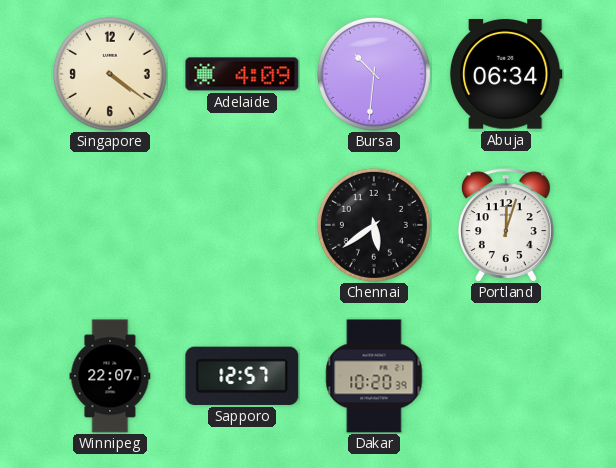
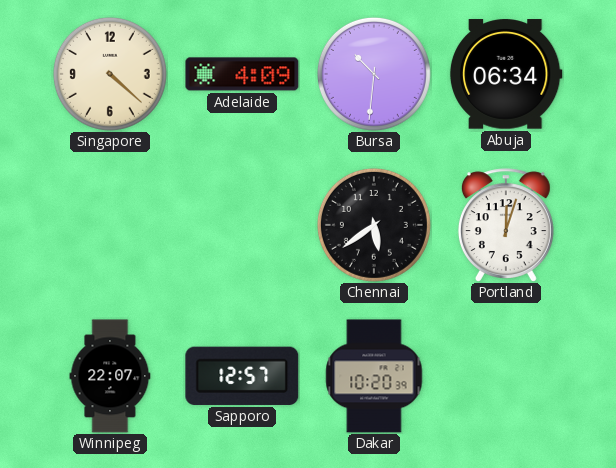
Singapore: 4:21 -> 4:22 (110, 74)
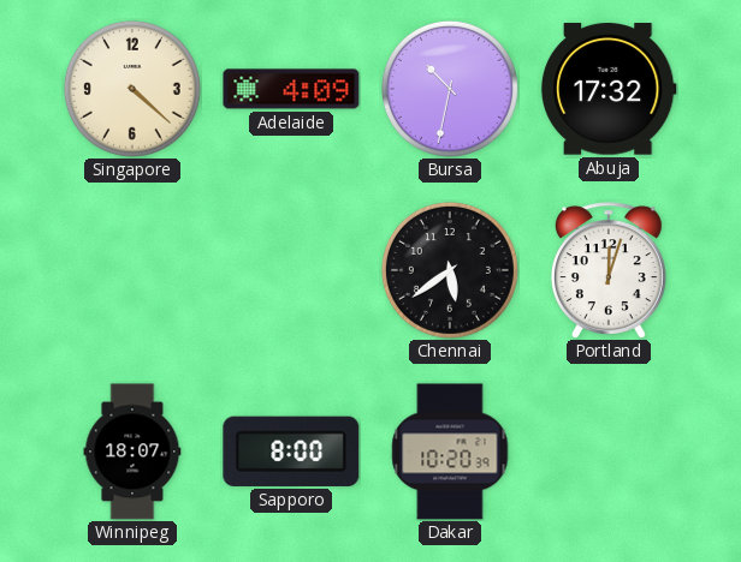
Bursa: 10:31 -> 10:32 (450, 89)
Abuja: 06:34 -> 17:32 (609, 89)
Winnipeg: 22:07 -> 18:07 (132, 452)
Sapporo: 12:57 -> 8:00 (291, 452)
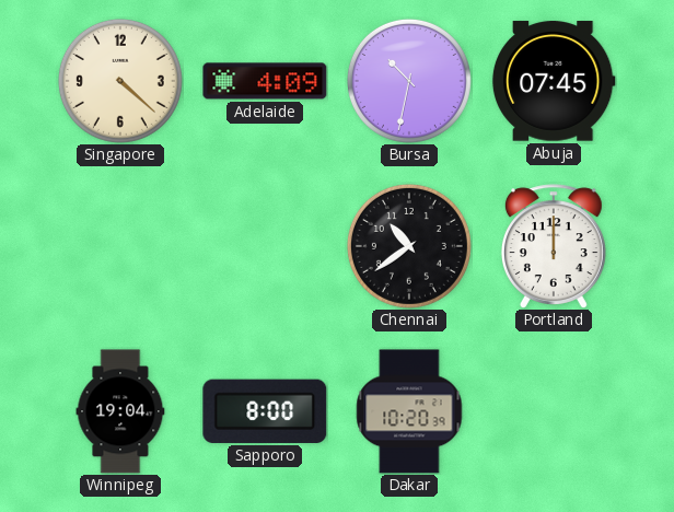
Abuja: 17:32 -> 07:45 (554, 81)
Chennai: 5:39 -> 10:39 (409, 246)
Portland: 12:03 -> 12:00 (554, 246)
Winnipeg: 18:07 -> 19:04 (120, 411)
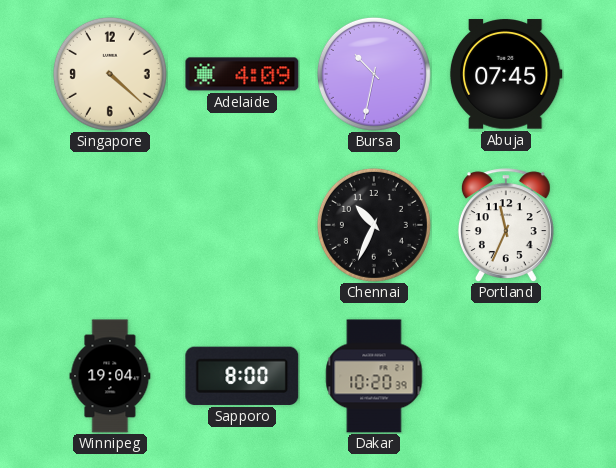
Chennai: 10:39 -> 10:34 (374, 225)
Portland: 12:00 -> 11:34 (506, 225)
